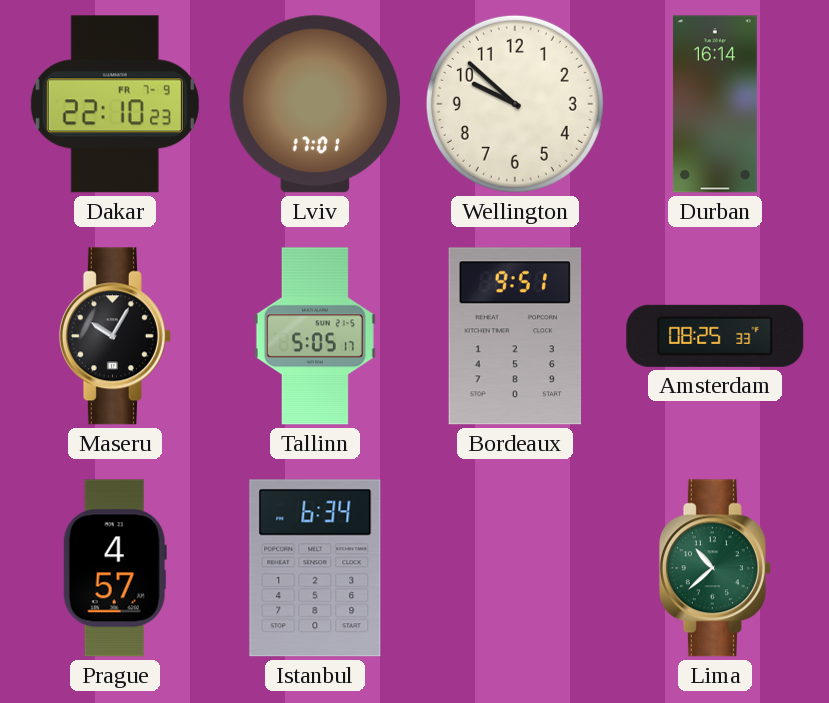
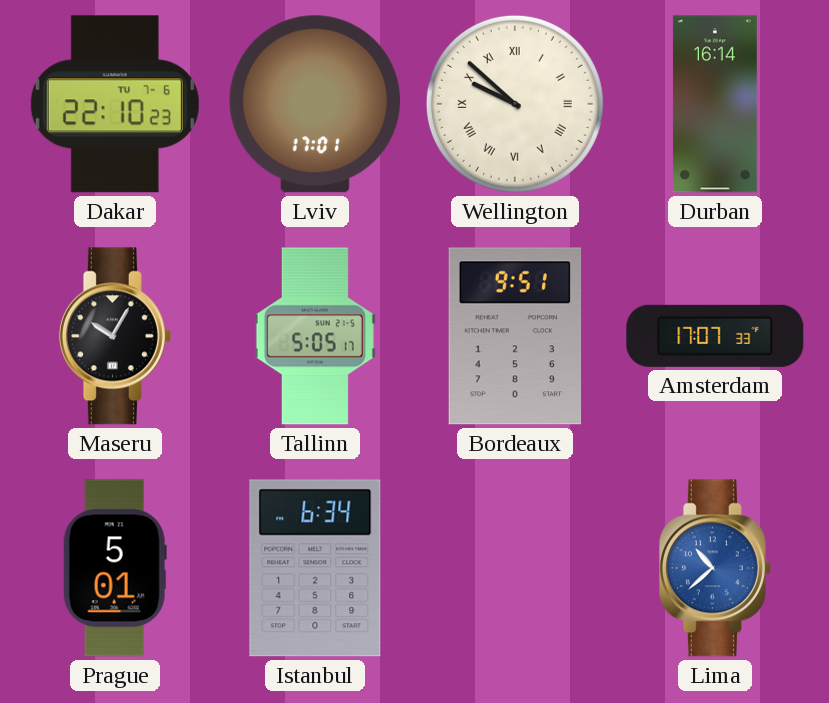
Dakar date: FR 7-9 -> TU 7-6 (115, 104)
Wellington numerals: Arabic -> Roman (515, 104)
Amsterdam: 08:25 -> 17:07 (715, 336)
Prague: 4:57 -> 5:01 (115, 568)
Lima dial: green -> blue (715, 568)
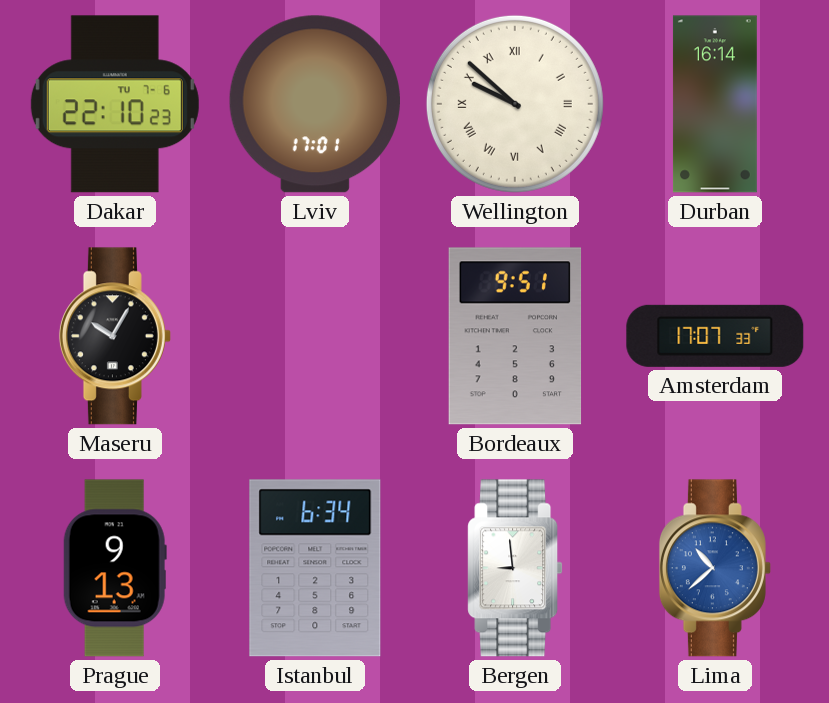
Tallinn: 5:05 -> none (315, 336)
Prague: 5:01 -> 9:13 (115, 568)
Bergen: none -> 8:59 (515, 568)
